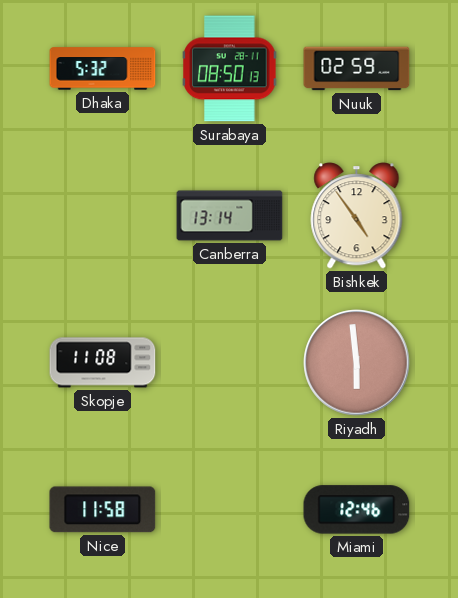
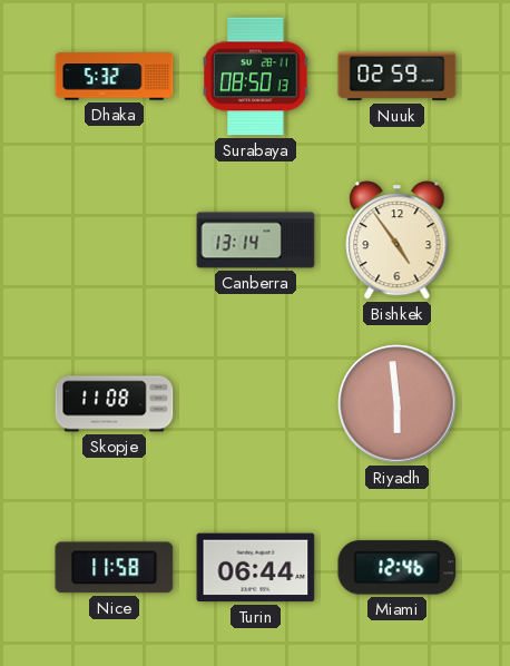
Turin: none -> 06:44 (256, 568)
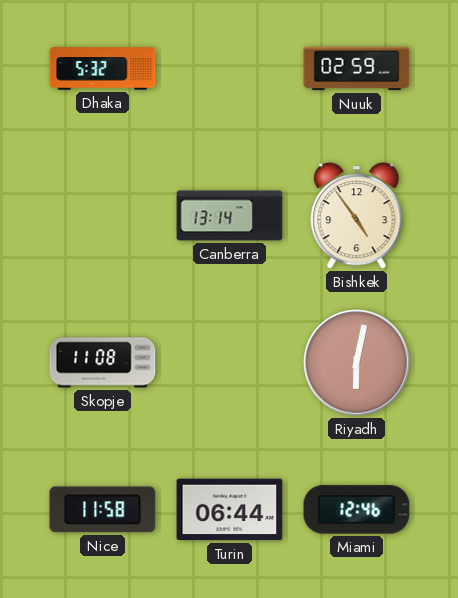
Surabaya: 08:50 -> none (256, 77)
Riyadh: 5:59 -> 6:02 (357, 363)
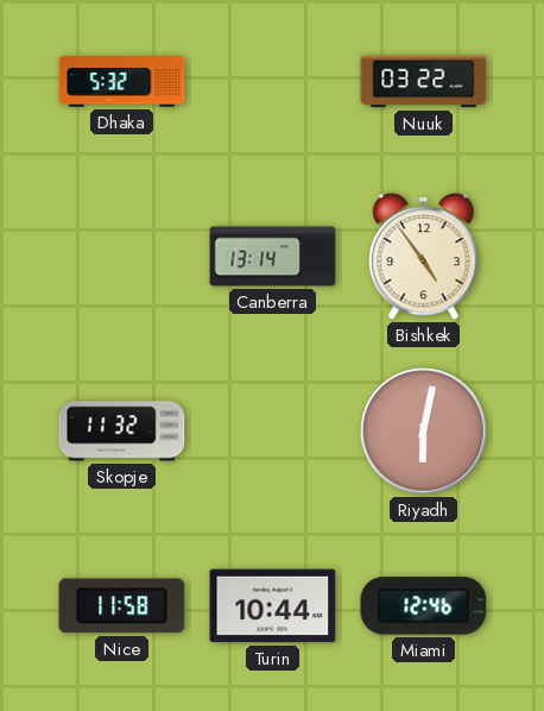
Nuuk: 02:59 -> 03:22 (424, 82)
Skopje: 11:08 -> 11:32 (122, 432)
Turin: 06:44 -> 10:44 (273, 606)
